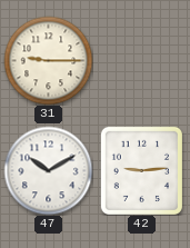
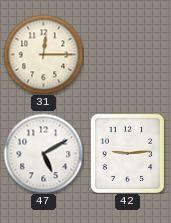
31: 9:15 -> 12:15 (43, 54)
47: 10:10 -> 5:10 (43, 153)
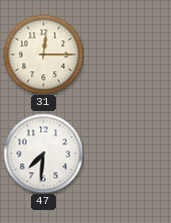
47: 5:10 -> 7:31 (43, 153)
42: 9:14 -> none (127, 153)
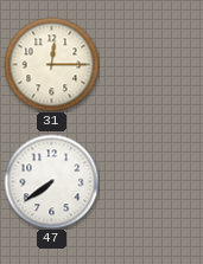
47: 7:31 -> 7:39 (51, 181)
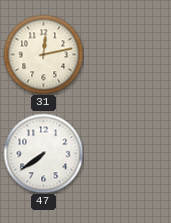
31: 12:15 -> 12:13 (43, 54)
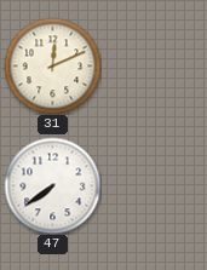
31: 12:13 -> 12:11 (52, 65)
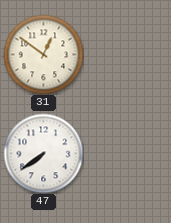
31: 12:11 -> 12:51 (43, 54)
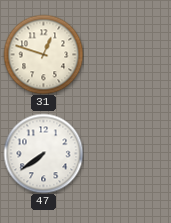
31: 12:51 -> 12:48 (43, 54)
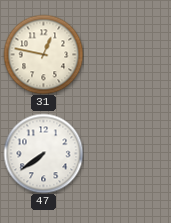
31: 12:48 -> 12:47 (43, 54)
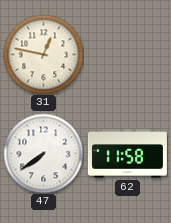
62: none -> 11:58 (127, 154)
